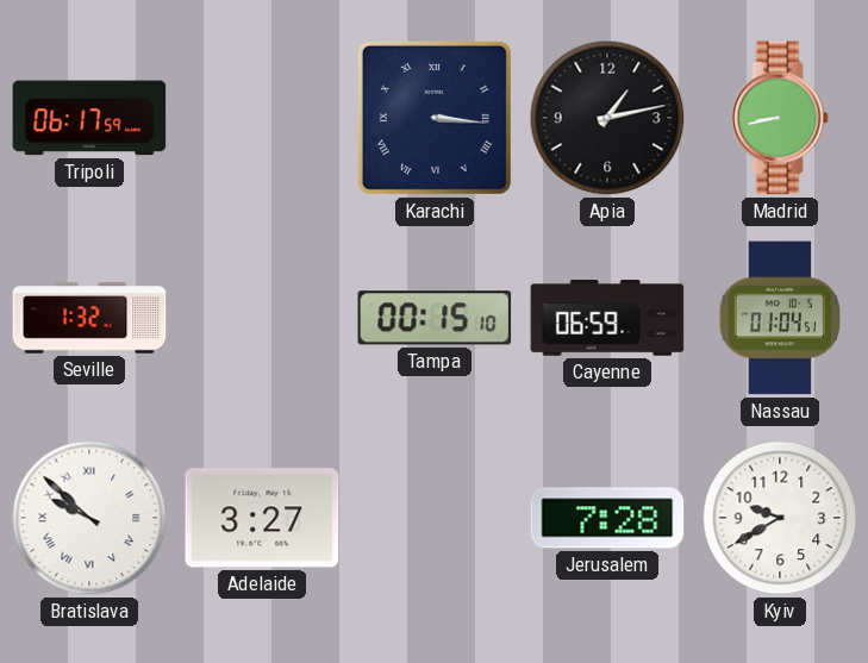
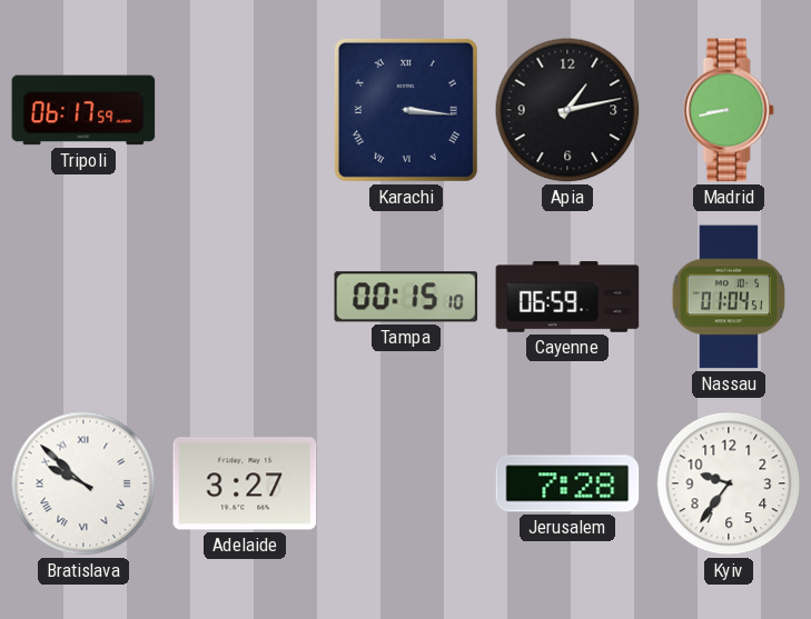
Seville: 1:32 -> none (89, 318)
Kyiv: 9:40 -> 9:36 (729, 483)
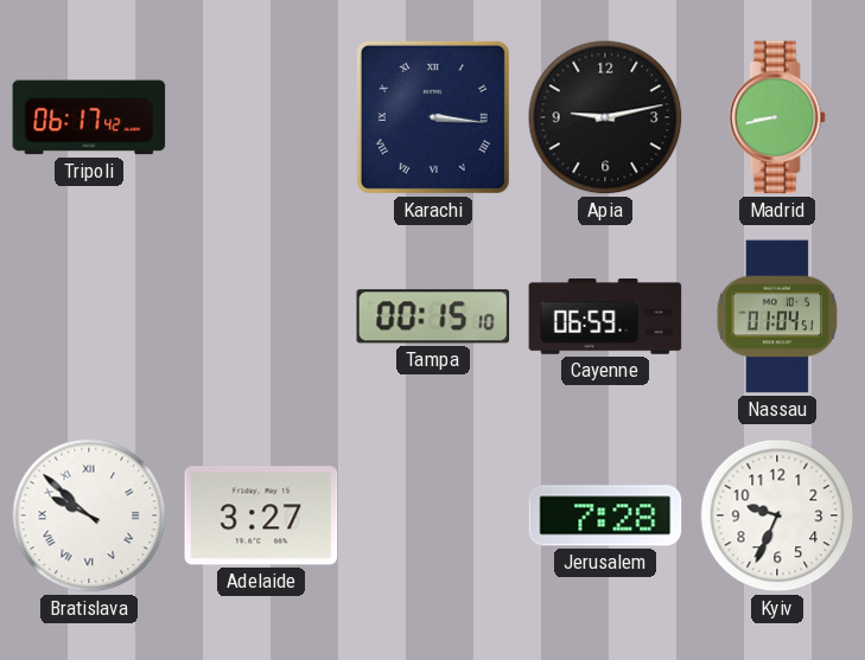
Tripoli: 06:17:59 -> 06:17:42 (89, 117)
Apia: 1:13 -> 9:13 (605, 117)
Kyiv: 9:36 -> 9:34 (777, 515)
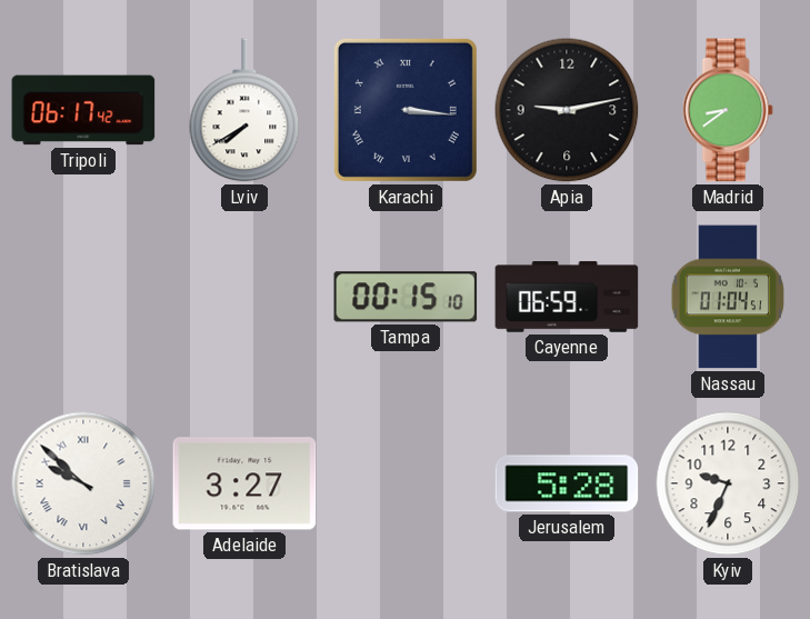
Lviv: none -> 7:40 (244, 110)
Madrid: 8:43 -> 8:39 (728, 110)
Jerusalem: 7:28 -> 5:28 (567, 483)
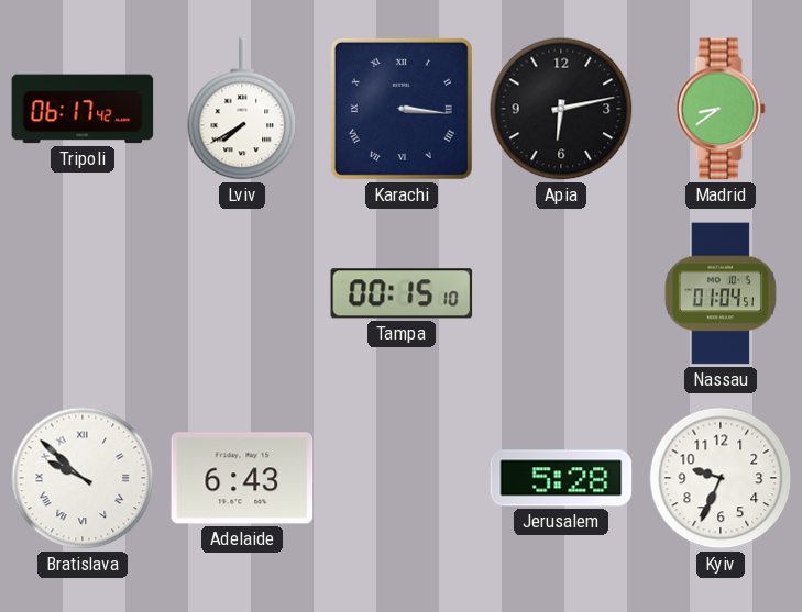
Apia: 9:13 -> 6:13 (561, 109)
Cayenne: 06:59 -> none (567, 297)
Adelaide: 3:27 -> 6:43 (242, 478)
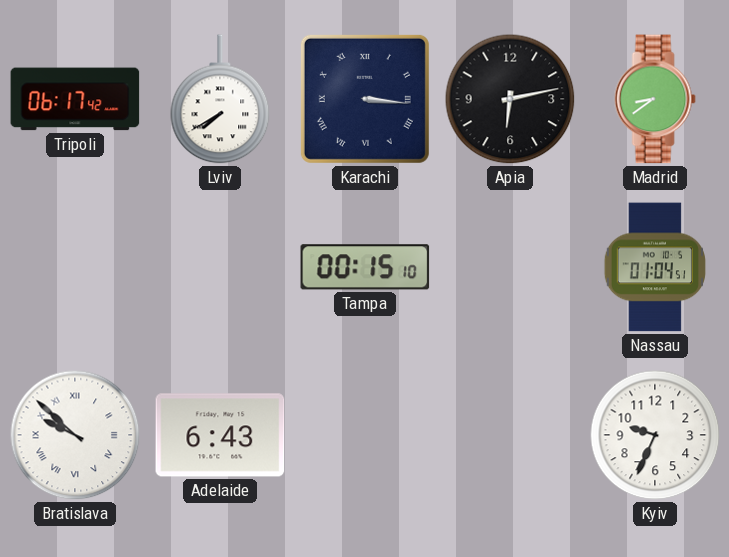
Jerusalem: 5:28 -> none (561, 478)
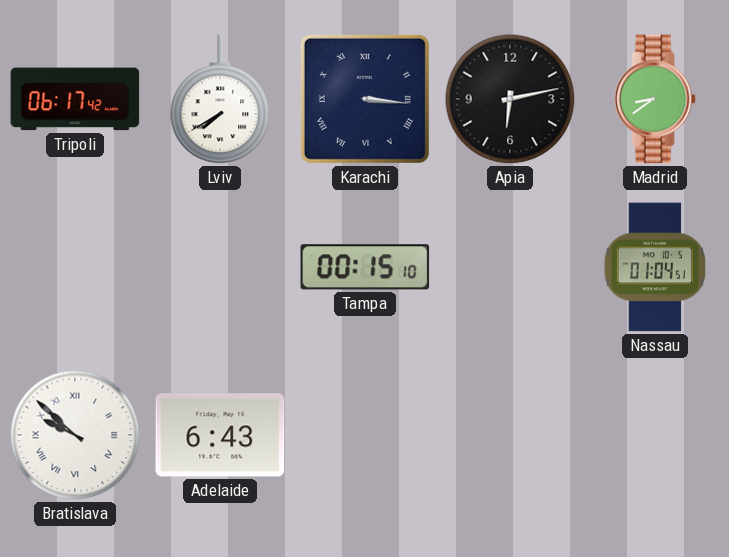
Kyiv: 9:34 -> none (655, 435)
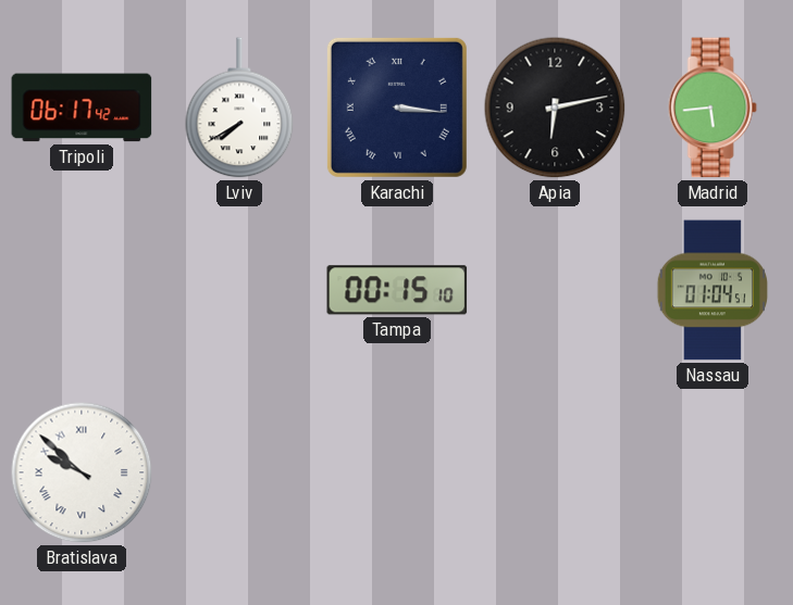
Madrid: 8:39 -> 5:44 (713, 108)
Adelaide: 6:43 -> none (220, 435)
